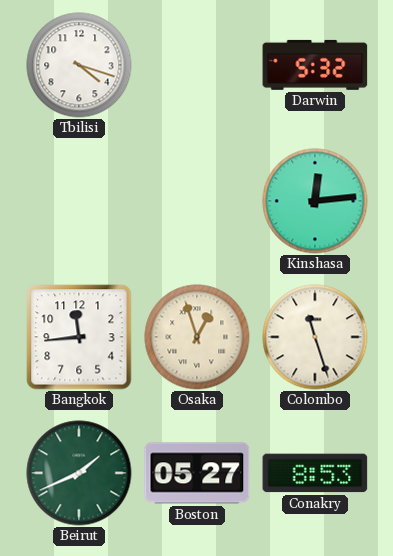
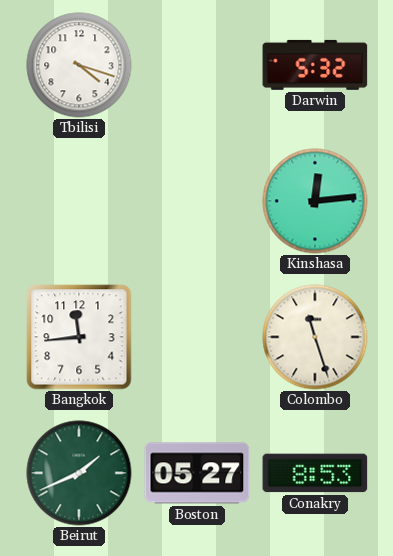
Osaka: 12:57 -> none (197, 337)
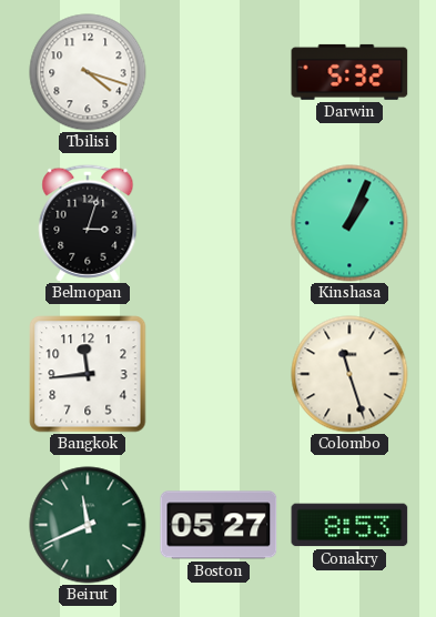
Belmopan: none -> 3:03 (88, 223)
Kinshasa: 12:14 -> 1:04 (349, 223)
Beirut: 1:41 -> 11:41 (88, 525)
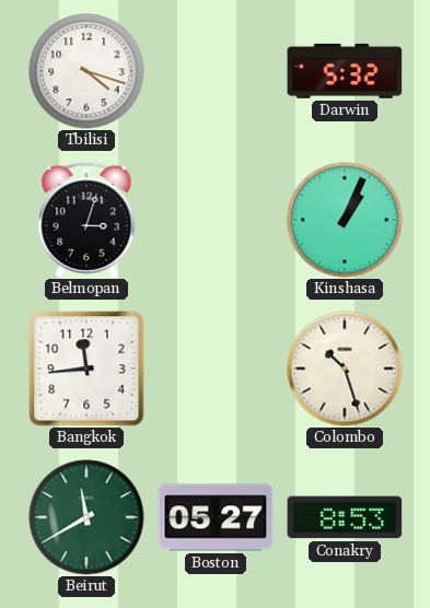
Colombo: 11:27 -> 10:27 (345, 369)
Beirut: 11:41 -> 11:40 (86, 517)
